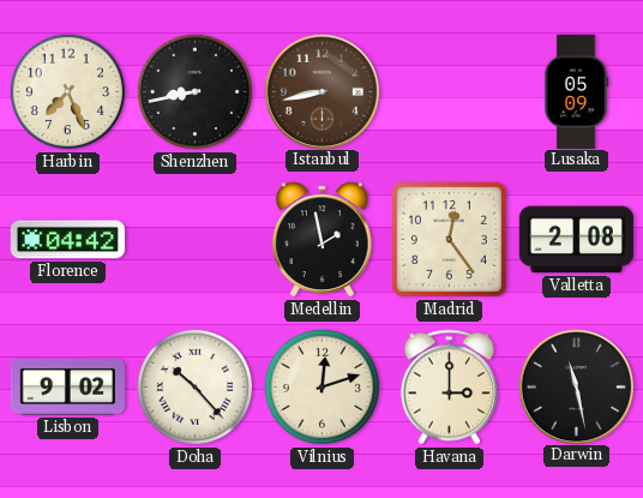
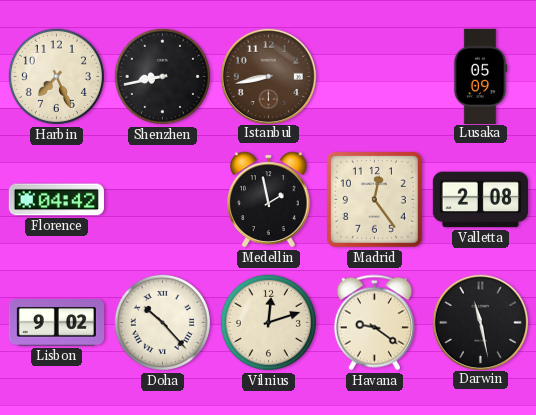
Havana: 3:00 -> 9:21 (374, 323)
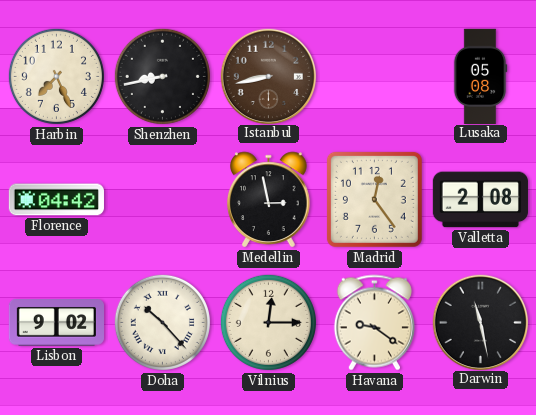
Lusaka: 05:09 -> 05:08 (480, 76)
Medellin: 1:58 -> 2:58 (269, 200)
Vilnius: 12:12 -> 12:15 (268, 322)
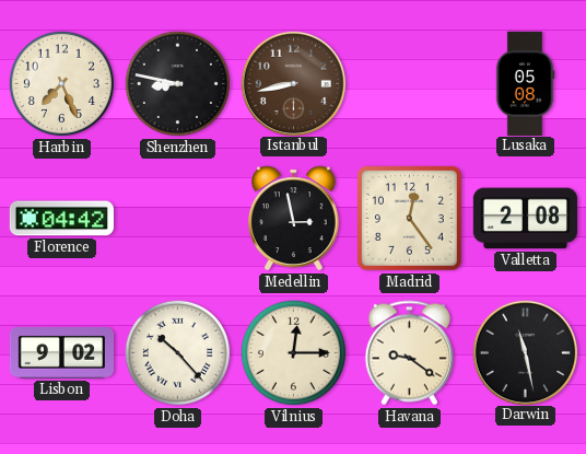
Shenzhen: 8:43 -> 8:47 (177, 83)
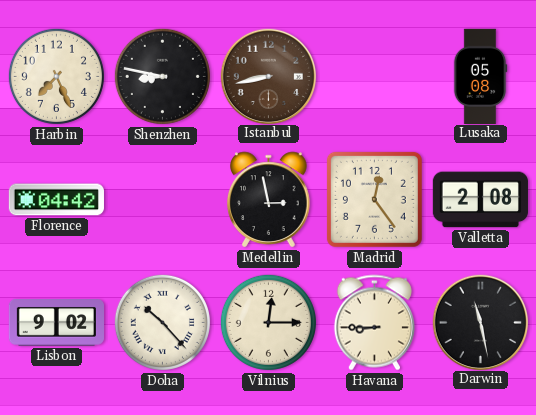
Havana: 9:21 -> 8:45 (374, 323)
